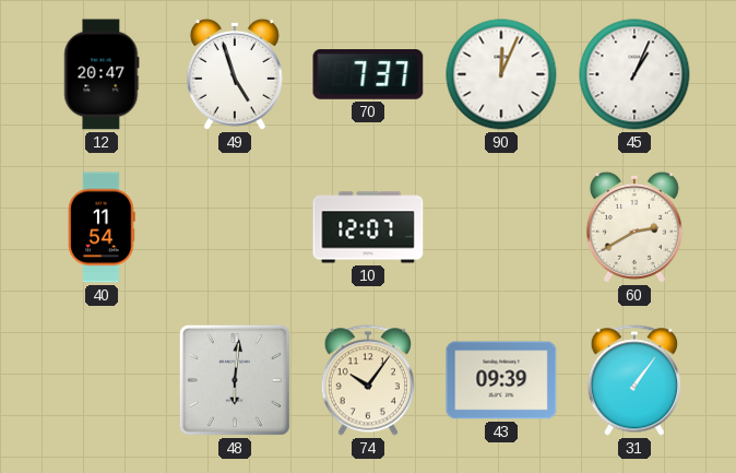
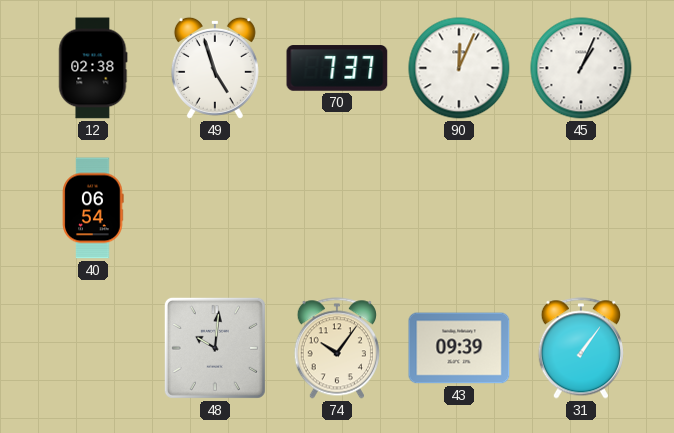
12: 20:47 -> 02:38 (93, 68)
40: 11:54 -> 06:54 (93, 208)
10: 12:07 -> none (368, 227)
60: 2:40 -> none (634, 227)
48: 6:01 -> 10:01 (215, 348)
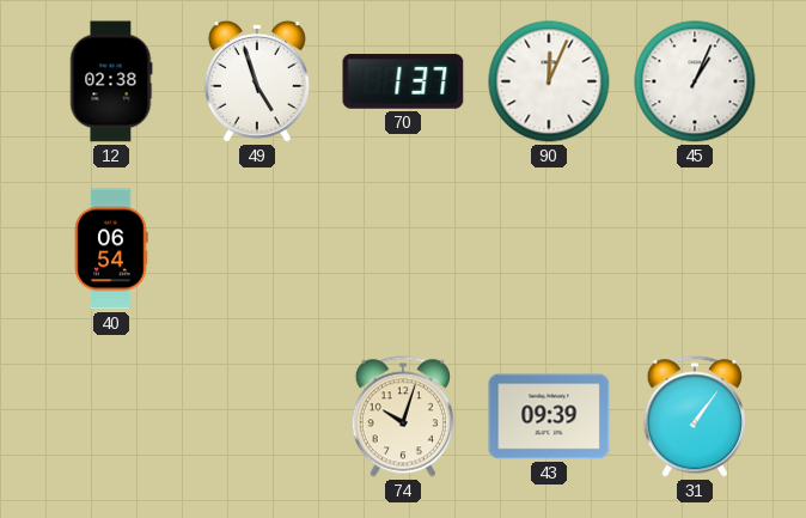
70: 7:37 -> 1:37 (403, 81)
48: 10:01 -> none (215, 348)
74: 10:06 -> 10:03 (403, 416)
